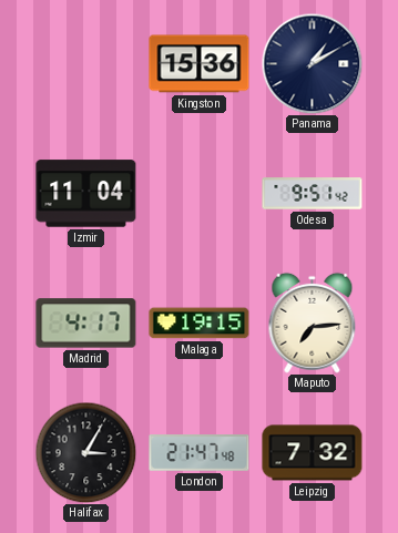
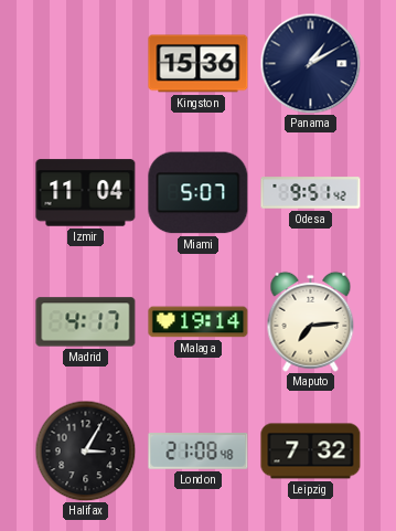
Miami: none -> 5:07 (199, 193)
Malaga: 19:15 -> 19:14 (199, 322)
London: 21:47 -> 21:08 (199, 452)
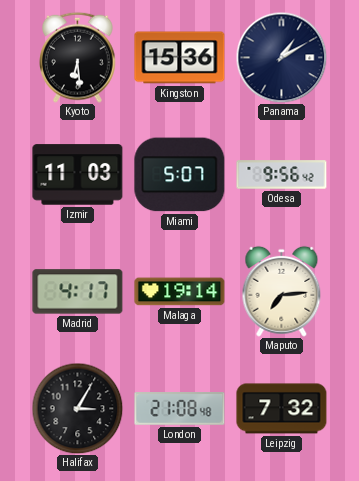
Kyoto: none -> 6:29 (78, 57)
Izmir: 11:04 -> 11:03 (78, 175)
Odesa: 9:51 -> 9:56 (282, 175)
